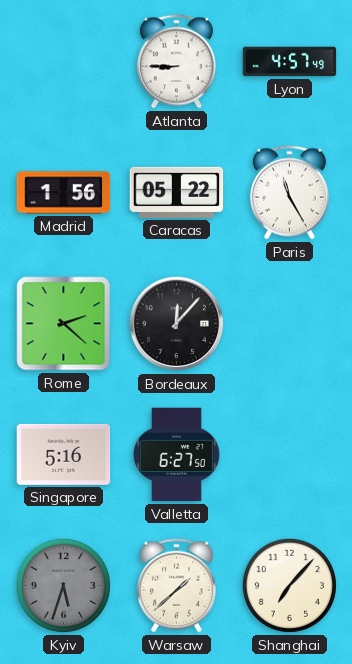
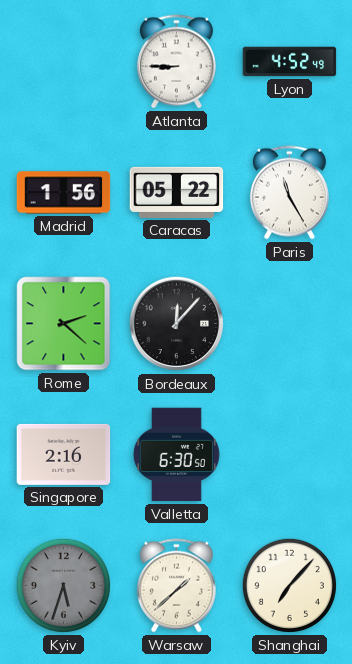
Lyon: 4:57 -> 4:52 (290, 62)
Singapore: 5:16 -> 2:16 (64, 454)
Valletta: 6:27 -> 6:30 (176, 455)
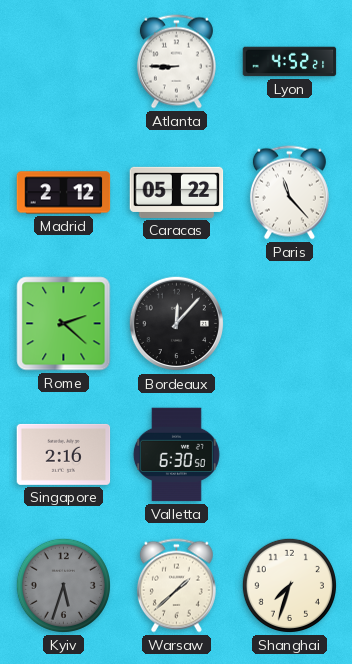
Lyon: 4:52:49 -> 4:52:21 (290, 62)
Madrid: 1:56 -> 2:12 (64, 193)
Paris: 11:25 -> 11:23 (289, 193)
Shanghai: 7:07 -> 7:33 (289, 585)
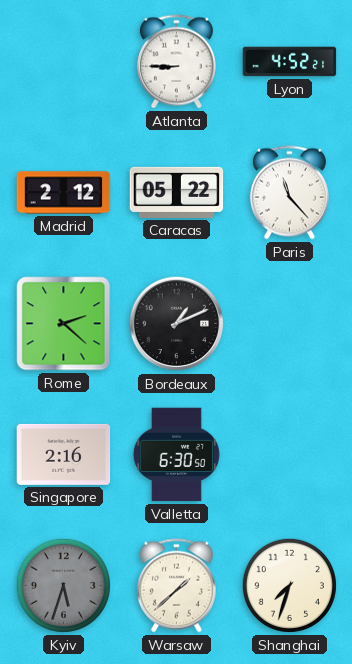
Bordeaux: 12:07 -> 1:11 (177, 324)
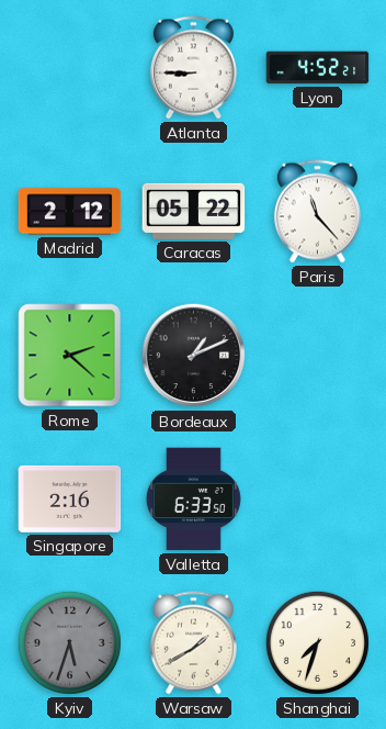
Valletta: 6:30 -> 6:33 (193, 500)
Warsaw: 1:38 -> 1:40 (193, 643)
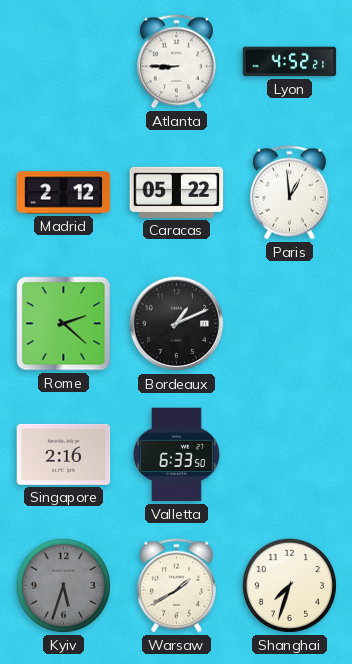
Paris: 11:23 -> 12:59 (289, 193)
